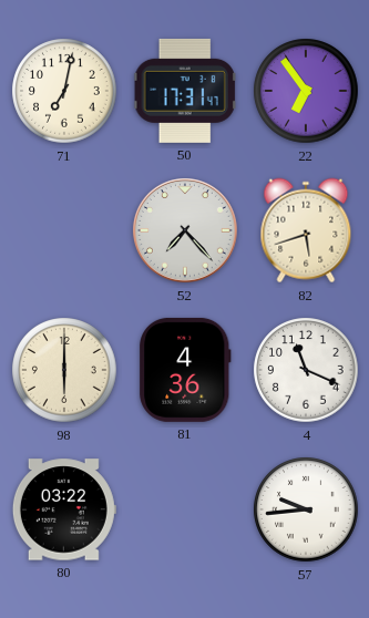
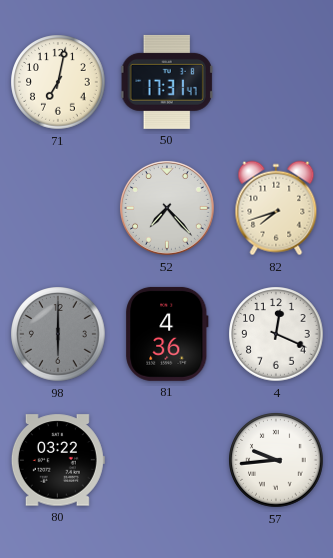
22: 6:54 -> none (306, 91)
82: 5:42 -> 7:42 (276, 208)
98 dial: cream -> grey (58, 334)
4: 11:19 -> 12:19 (276, 334)
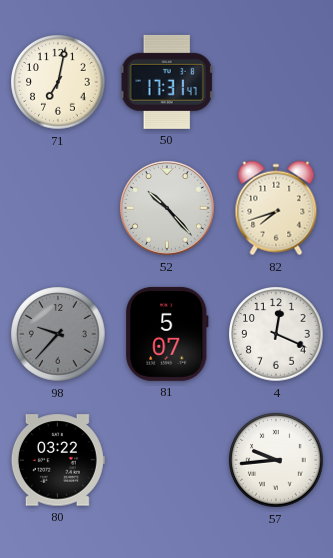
52: 7:23 -> 10:23 (167, 208)
98: 6:00 -> 9:37 (58, 334)
81: 4:36 -> 5:07 (167, 334)
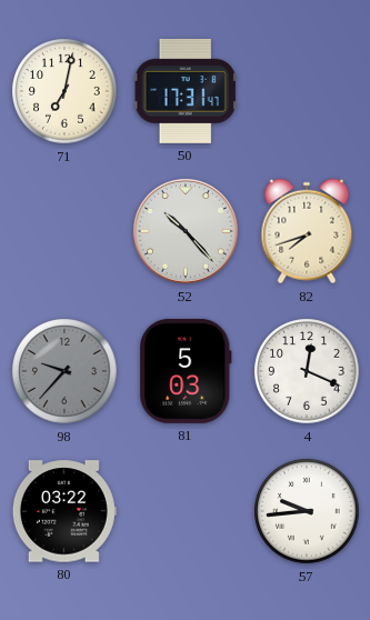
81: 5:07 -> 5:03 (186, 371)
